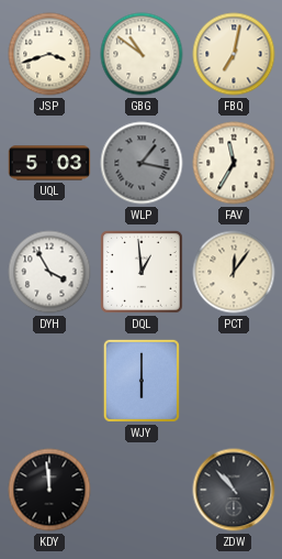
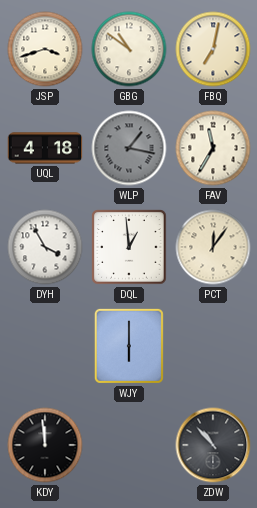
UQL: 5:03 -> 4:18 (45, 148)
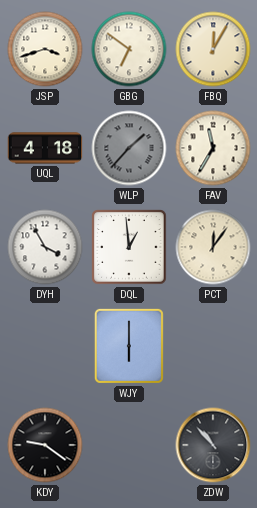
GBG: 10:51 -> 6:51 (129, 49)
FBQ: 7:02 -> 12:05 (213, 49)
WLP: 1:17 -> 1:37 (129, 148)
KDY: 11:59 -> 9:21 (45, 445)
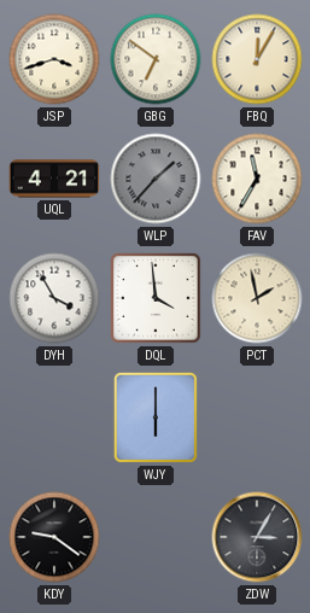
UQL: 4:18 -> 4:21 (54, 179)
DQL: 12:59 -> 3:59 (156, 298)
PCT: 12:06 -> 1:58 (257, 298)
ZDW: 10:53 -> 3:05 (257, 537)
